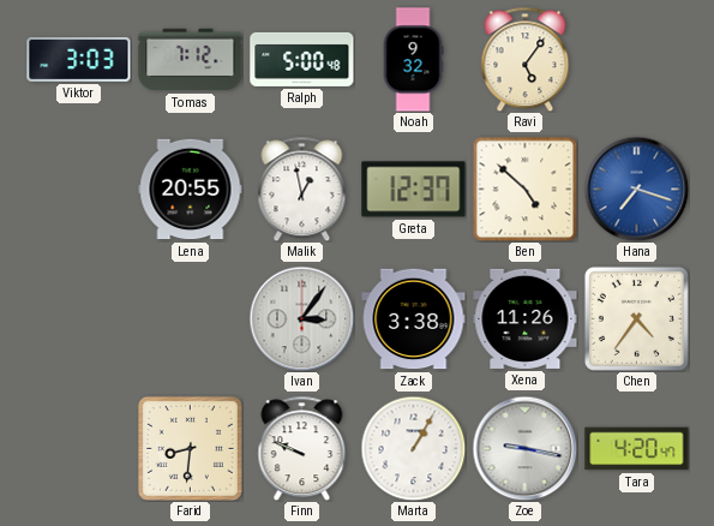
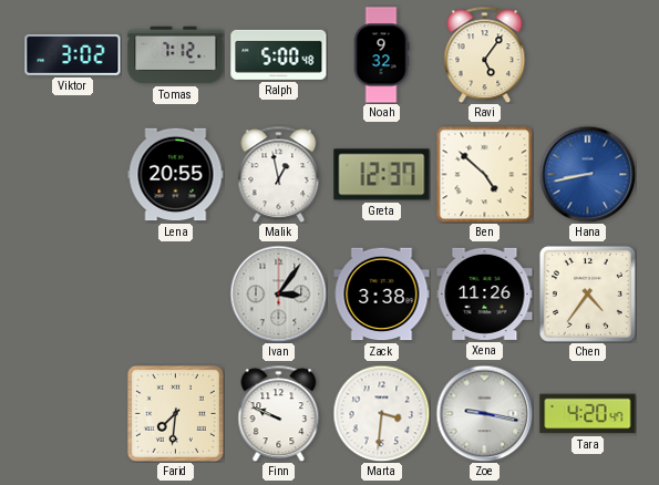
Viktor: 3:03 -> 3:02 (73, 54)
Hana: 7:18 -> 8:43 (587, 174)
Farid: 8:31 -> 7:31 (175, 413)
Marta: 1:05 -> 3:31 (381, 413)
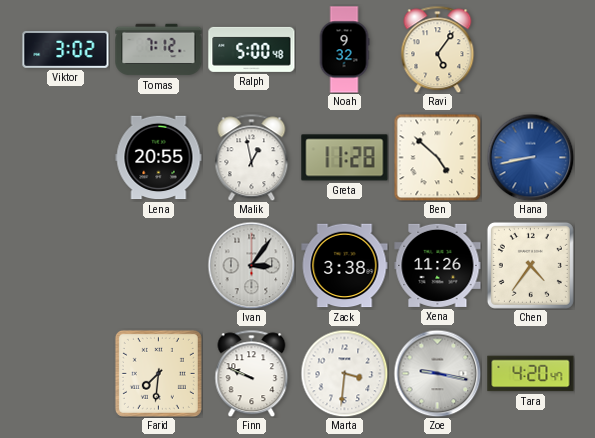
Greta: 12:37 -> 11:28 (345, 158)
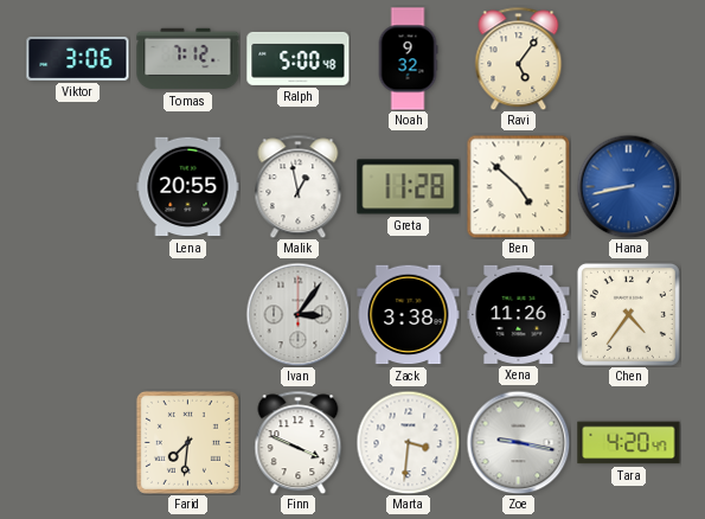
Viktor: 3:02 -> 3:06 (78, 58)
Finn: 9:49 -> 3:49 (299, 442)
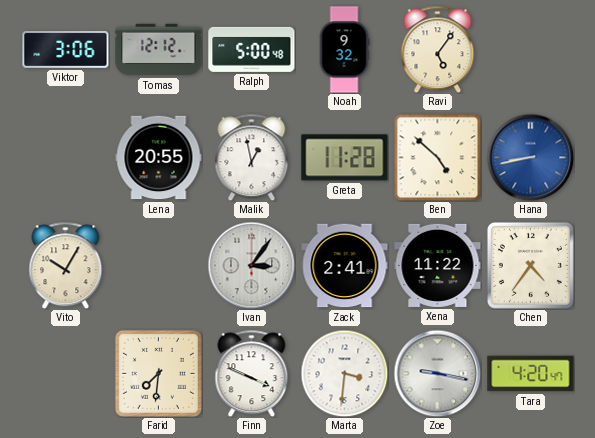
Tomas: 7:12 -> 12:12 (159, 50)
Vito: none -> 10:05 (66, 265)
Zack: 3:38 -> 2:41 (345, 266)
Xena: 11:26 -> 11:22 (438, 265)
